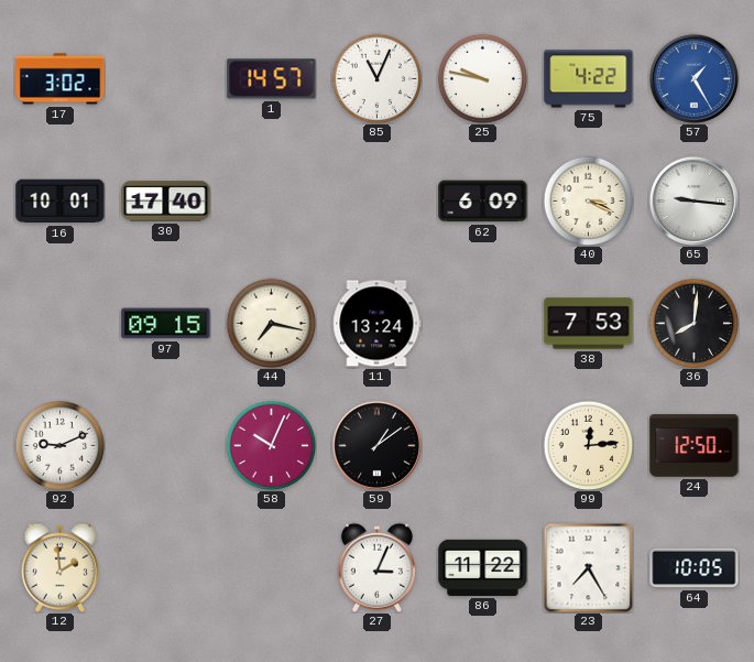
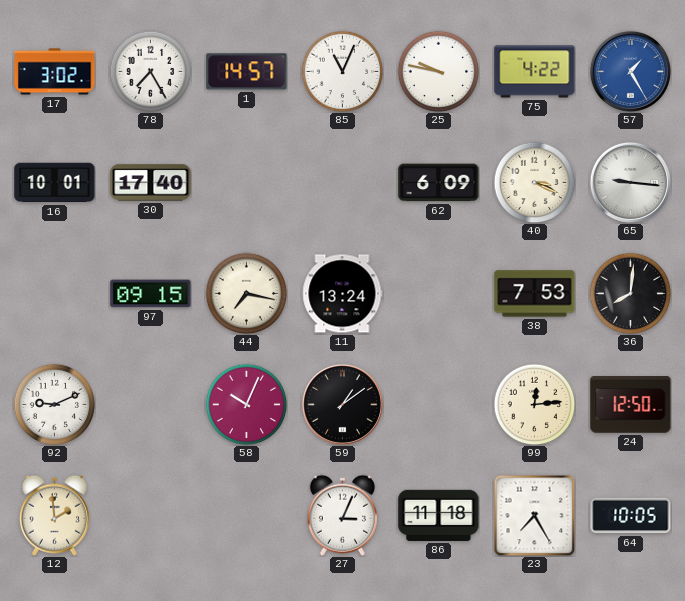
78: none -> 7:25 (150, 71)
86: 11:22 -> 11:18 (439, 515)
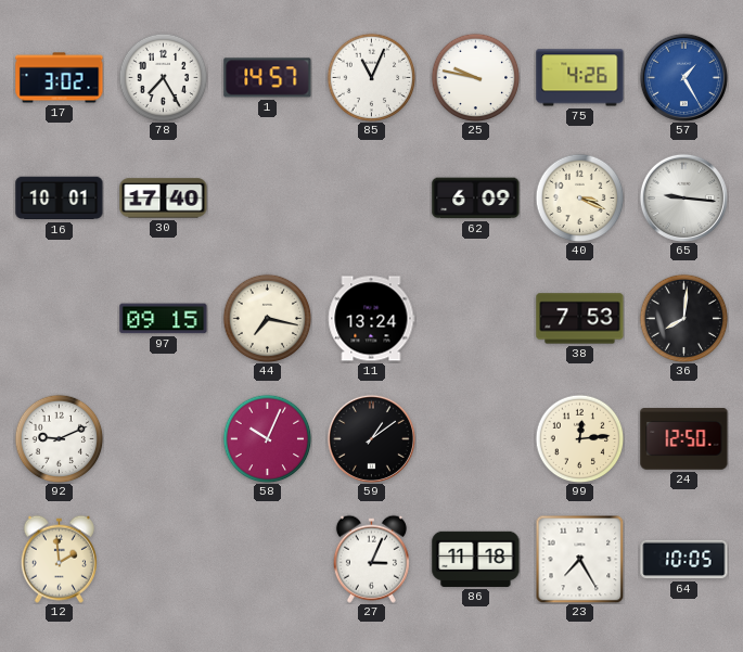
75: 4:22 -> 4:26 (580, 78)
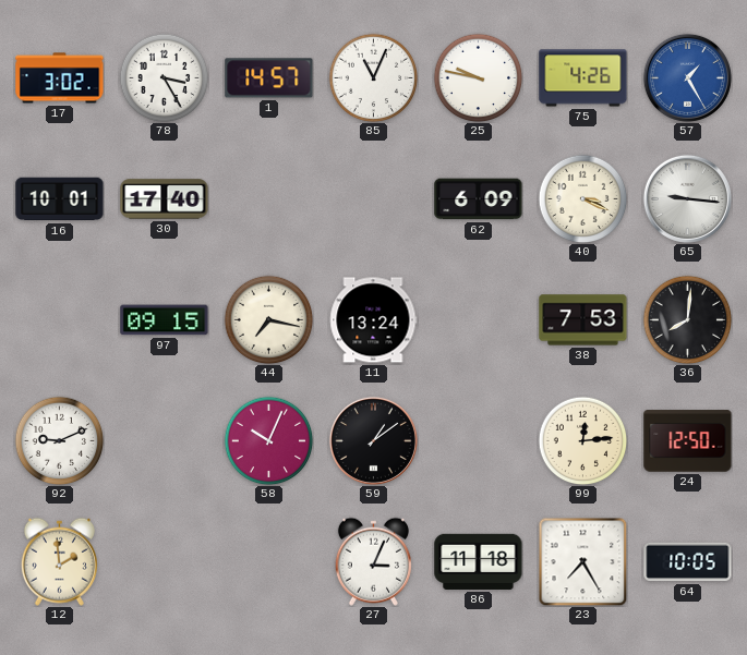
78: 7:25 -> 3:25 (164, 77)
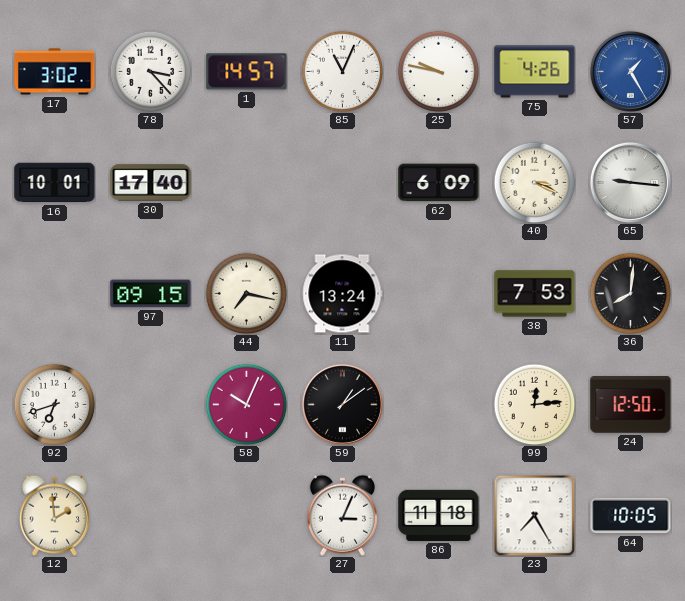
78: 3:25 -> 3:23 (150, 71)
92: 9:11 -> 6:42 (54, 404)
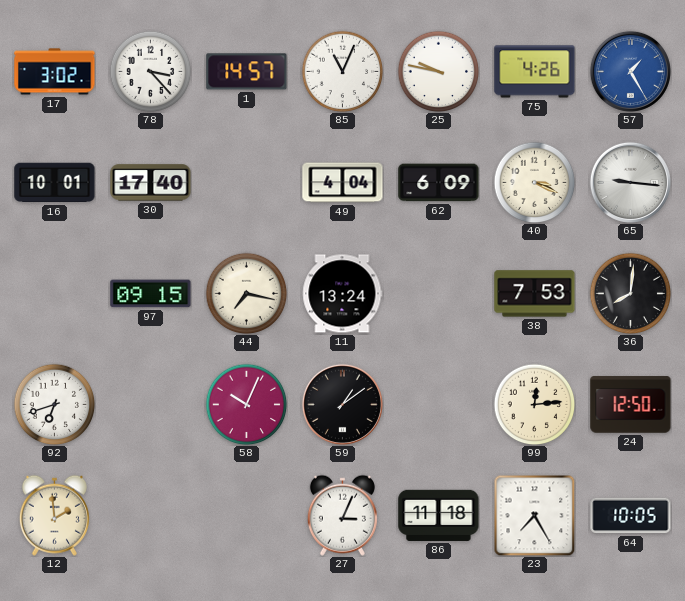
49: none -> 4:04 (343, 183)
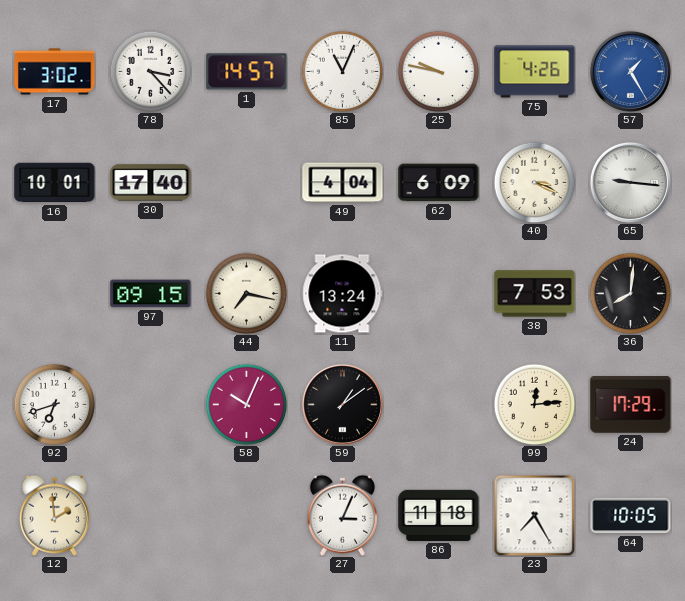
24: 12:50 -> 17:29 (631, 405)
